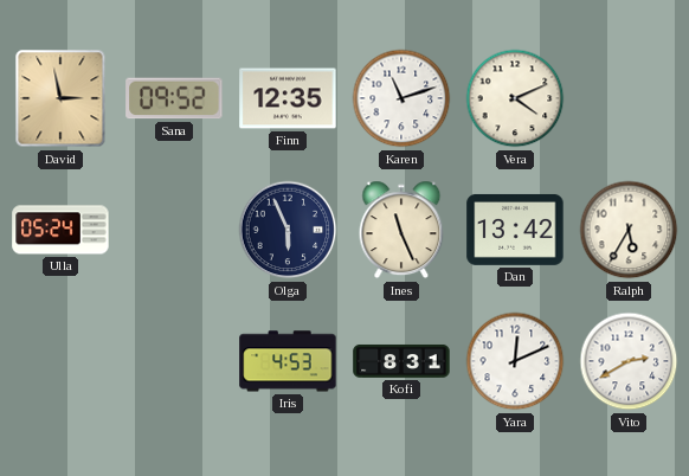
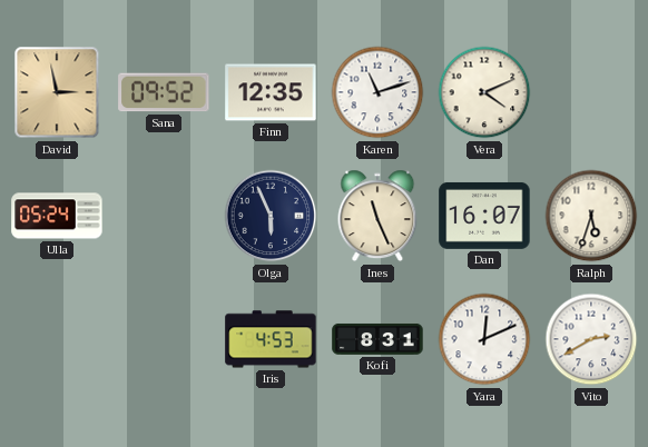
Dan: 13:42 -> 16:07 (484, 216)
Ralph: 5:35 -> 5:33 (591, 216)
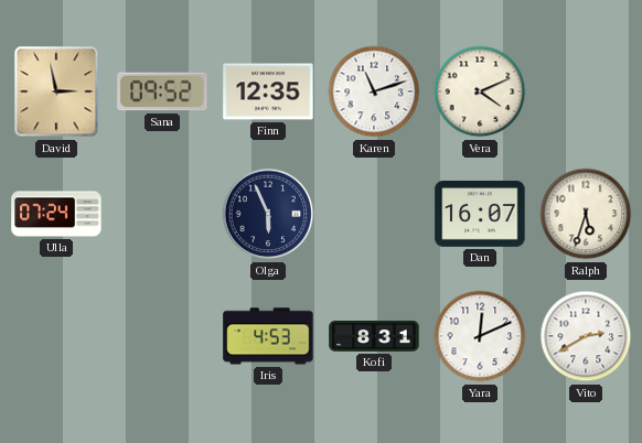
Ulla: 05:24 -> 07:24 (56, 214)
Ines: 11:26 -> none (377, 216)
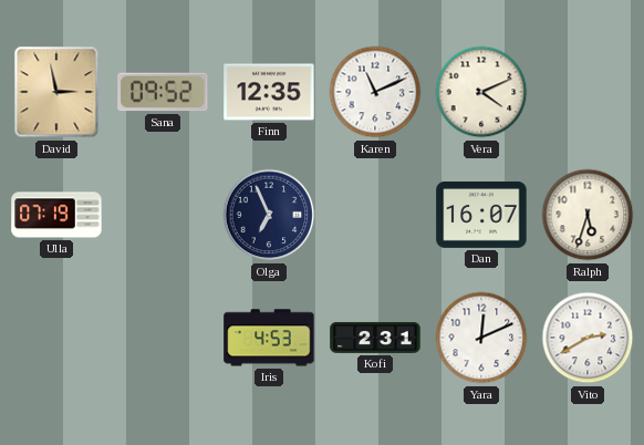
Karen: 11:12 -> 11:11 (375, 92)
Ulla: 07:24 -> 07:19 (56, 215)
Olga: 5:56 -> 6:56 (269, 215)
Kofi: 8:31 -> 2:31 (375, 338)
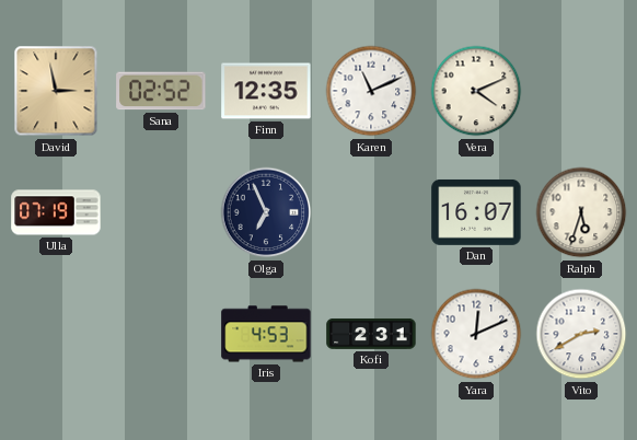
Sana: 09:52 -> 02:52 (161, 91)
